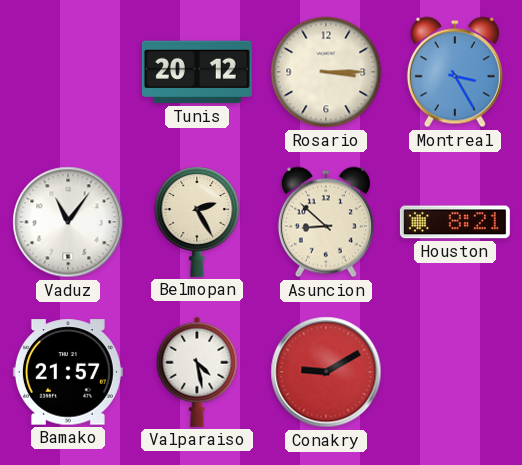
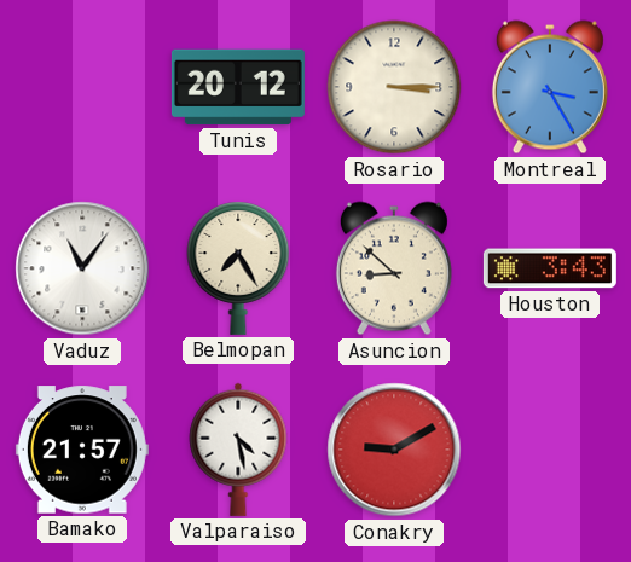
Belmopan: 2:25 -> 7:25 (238, 268)
Houston: 8:21 -> 3:43 (550, 268)
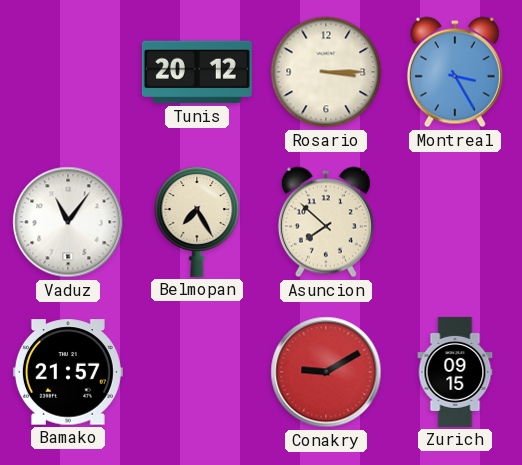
Asuncion: 8:52 -> 7:52 (326, 222)
Houston: 3:43 -> none (550, 268)
Valparaiso: 4:28 -> none (238, 450)
Zurich: none -> 09:15 (455, 372)
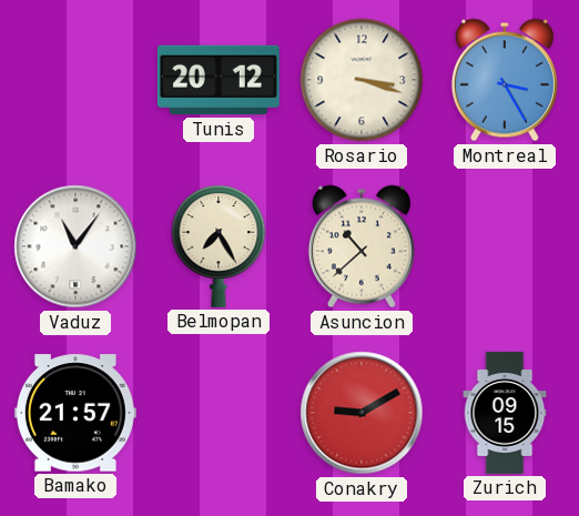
Rosario: 3:15 -> 3:18 (362, 80)
Asuncion: 7:52 -> 10:38 (362, 246)
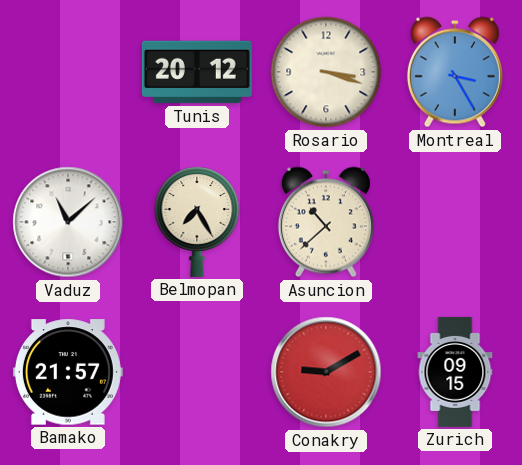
Vaduz: 11:06 -> 11:08 (68, 222)
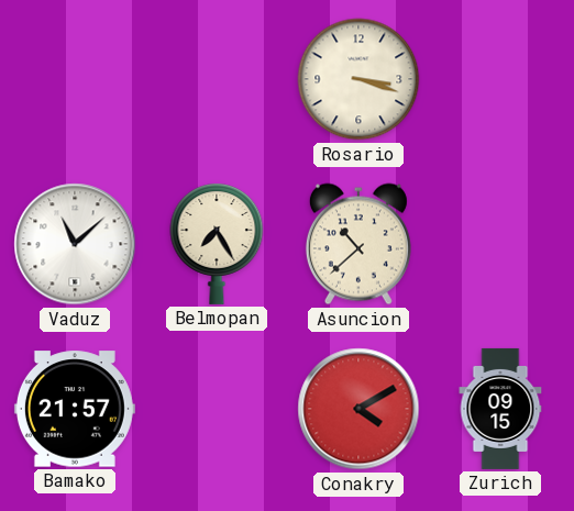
Tunis: 20:12 -> none (197, 72)
Montreal: 3:25 -> none (455, 72)
Conakry: 9:10 -> 4:10 (358, 409)
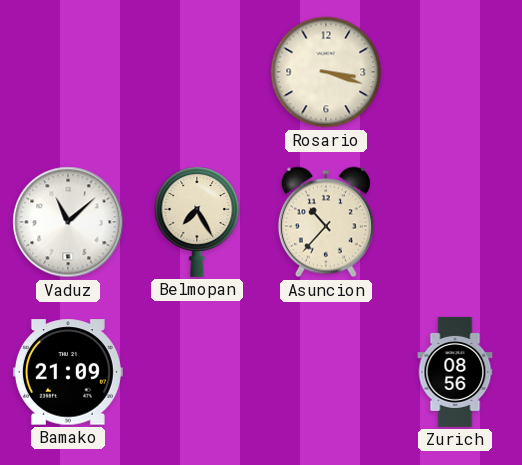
Asuncion: 10:38 -> 10:37 (326, 222)
Bamako: 21:57 -> 21:09 (68, 372)
Conakry: 4:10 -> none (358, 409)
Zurich: 09:15 -> 08:56 (455, 372)
